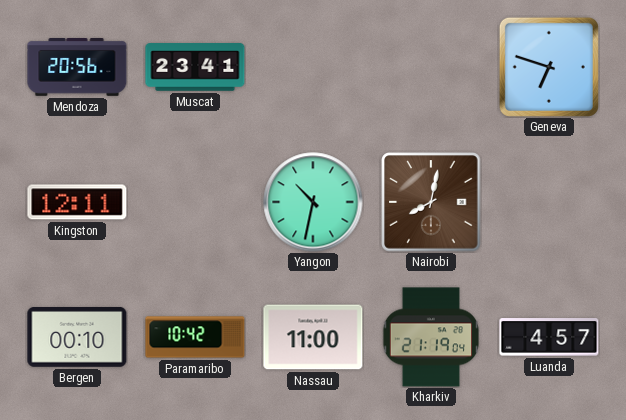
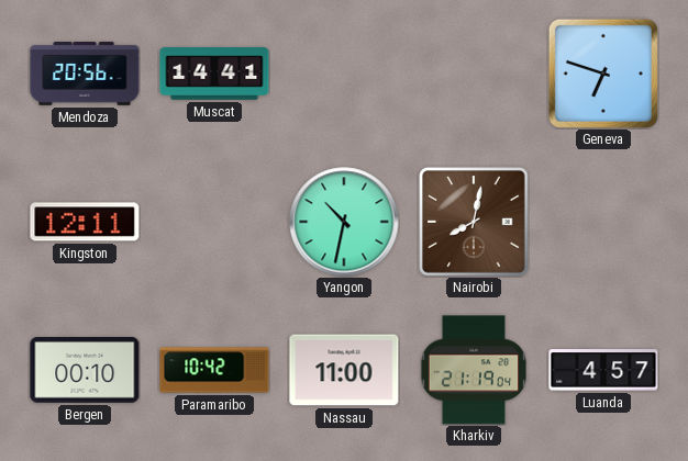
Muscat: 23:41 -> 14:41 (214, 74)
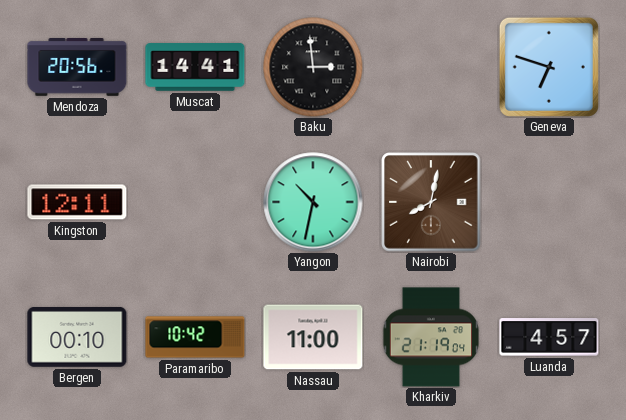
Baku: none -> 2:59 (313, 67)
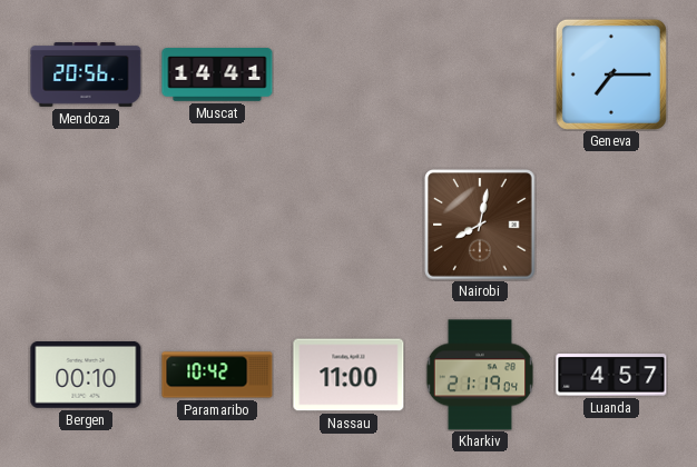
Baku: 2:59 -> none (313, 67)
Geneva: 6:48 -> 7:15 (611, 74)
Kingston: 12:11 -> none (77, 202)
Yangon: 10:32 -> none (313, 202)
